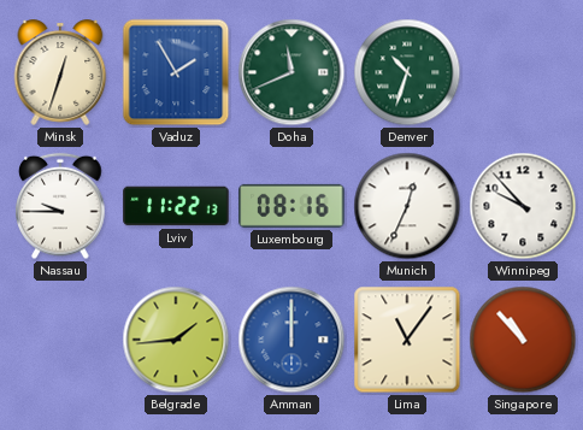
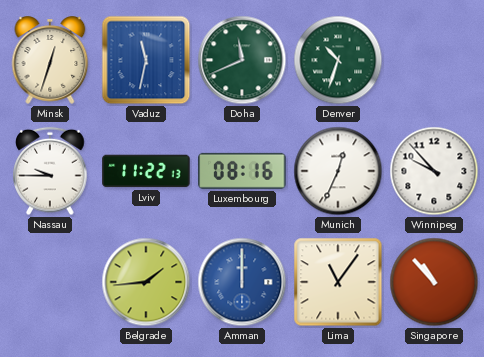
Vaduz: 1:55 -> 11:32 (146, 60)
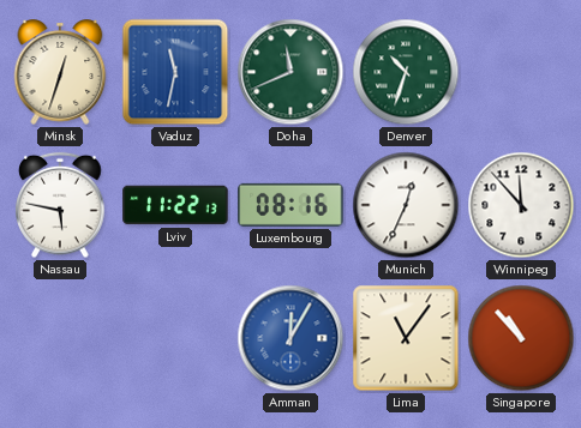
Nassau: 9:45 -> 5:47 (60, 205)
Winnipeg: 9:53 -> 11:53 (521, 205)
Belgrade: 1:44 -> none (146, 282)
Amman: 12:00 -> 12:05 (290, 338)
